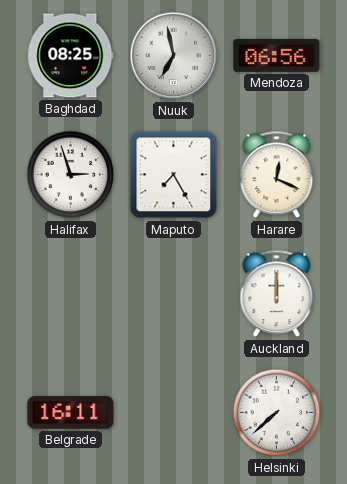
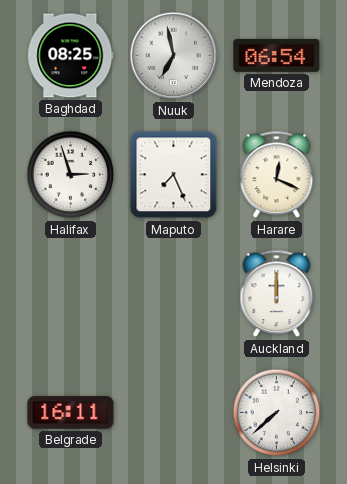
Mendoza: 06:56 -> 06:54 (277, 55)
Maputo: 7:25 -> 7:26 (174, 175)
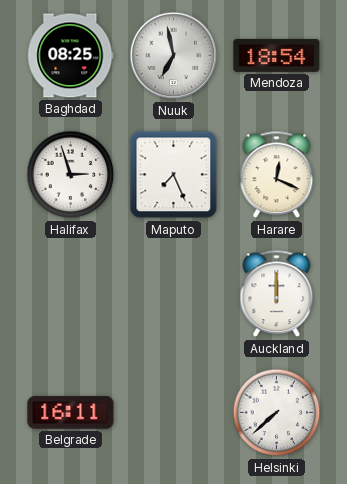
Mendoza: 06:54 -> 18:54 (277, 55)
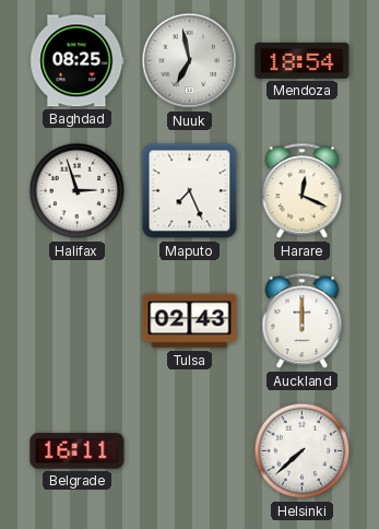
Tulsa: none -> 02:43 (190, 321)
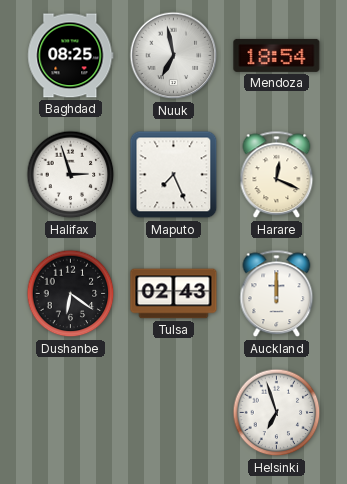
Dushanbe: none -> 6:21 (71, 294)
Belgrade: 16:11 -> none (78, 451)
Helsinki: 7:38 -> 6:57 (277, 413)
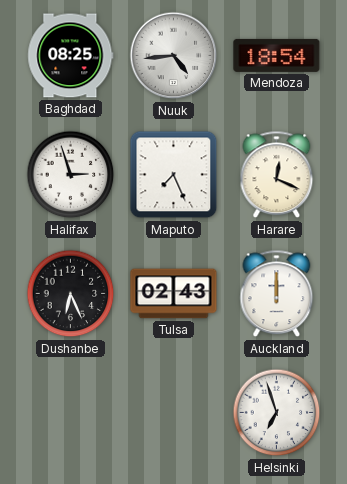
Nuuk: 6:58 -> 4:44 (174, 56)
Dushanbe: 6:21 -> 6:26 (71, 294)
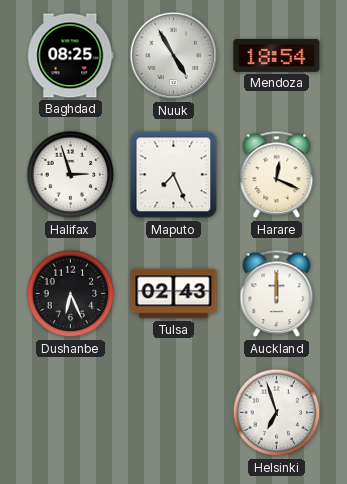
Nuuk: 4:44 -> 4:55 (174, 56)
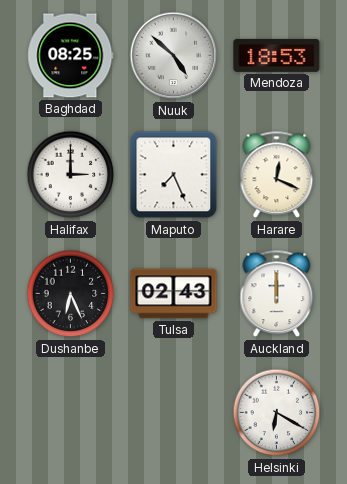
Nuuk: 4:55 -> 4:52 (174, 56)
Mendoza: 18:54 -> 18:53 (277, 55)
Halifax: 2:57 -> 3:00 (71, 175)
Helsinki: 6:57 -> 6:20 (277, 413)
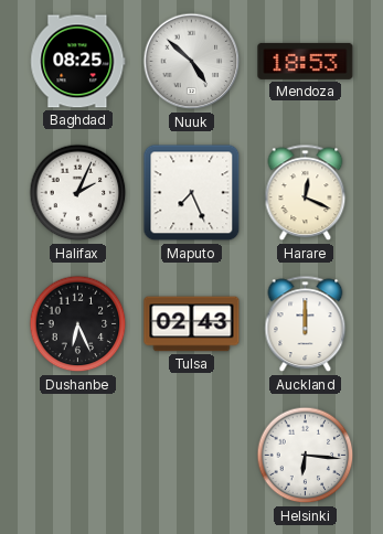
Halifax: 3:00 -> 2:04 (78, 193)
Helsinki: 6:20 -> 6:16 (306, 456)
